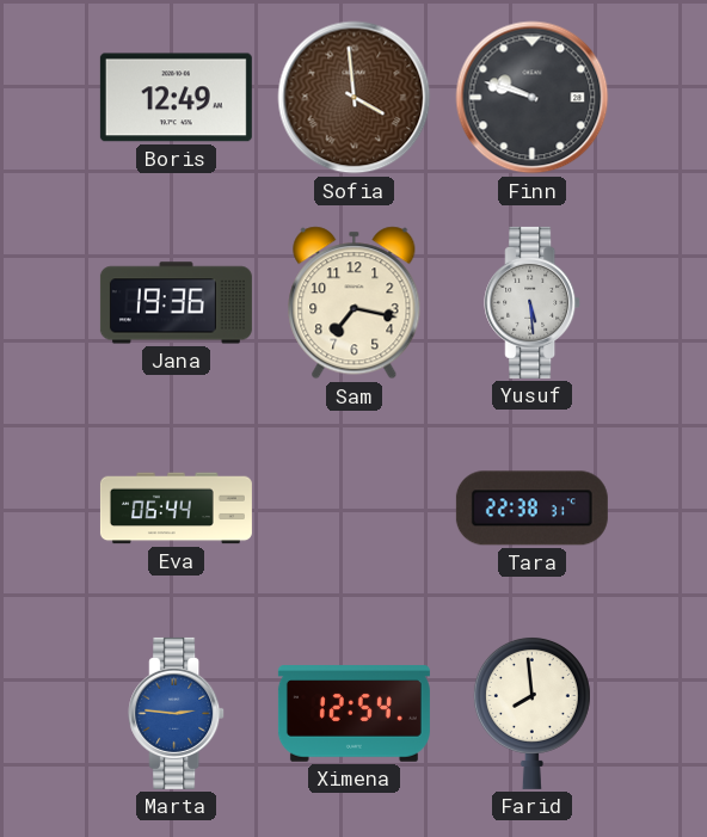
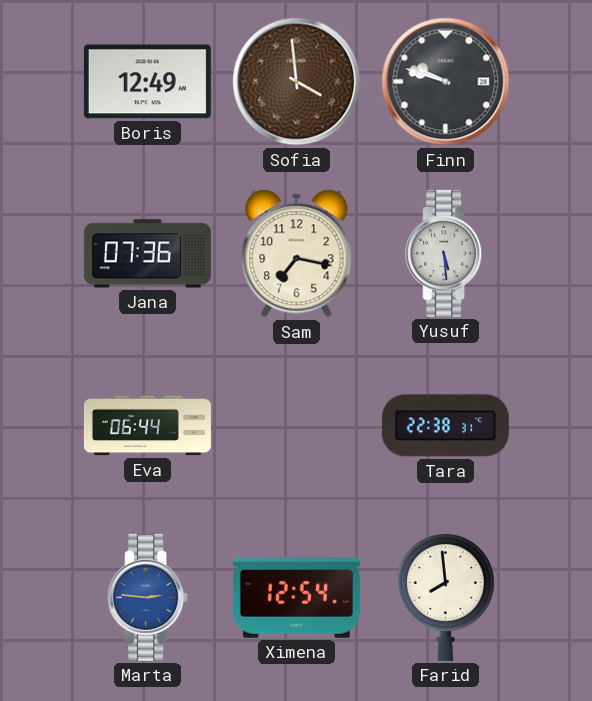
Jana: 19:36 -> 07:36 (147, 254)
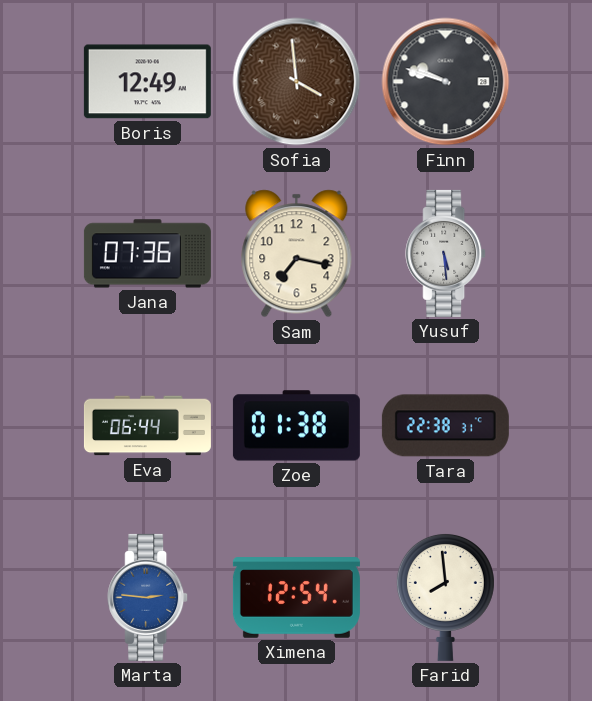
Zoe: none -> 01:38 (296, 426)
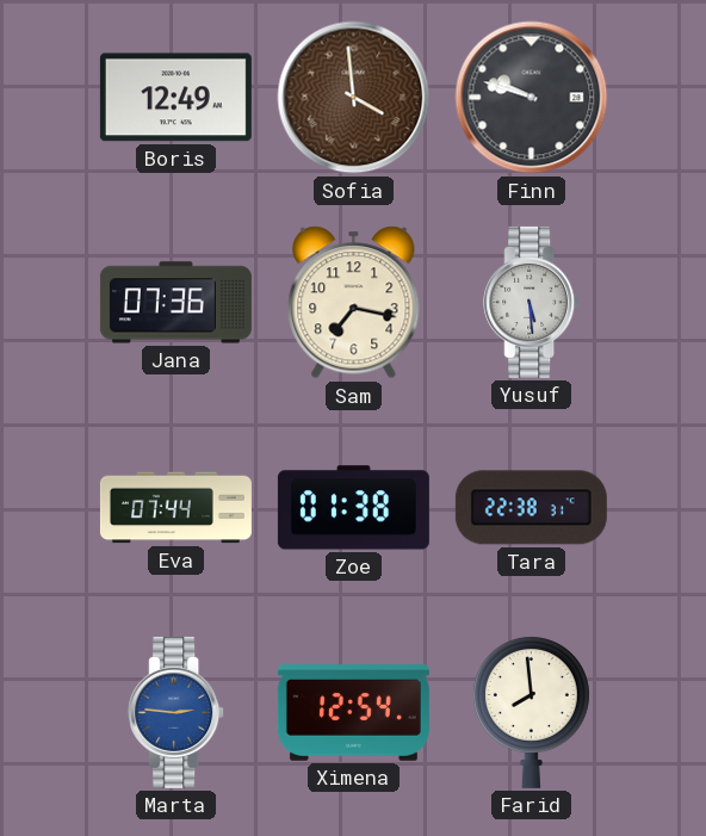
Eva: 06:44 -> 07:44 (175, 508)
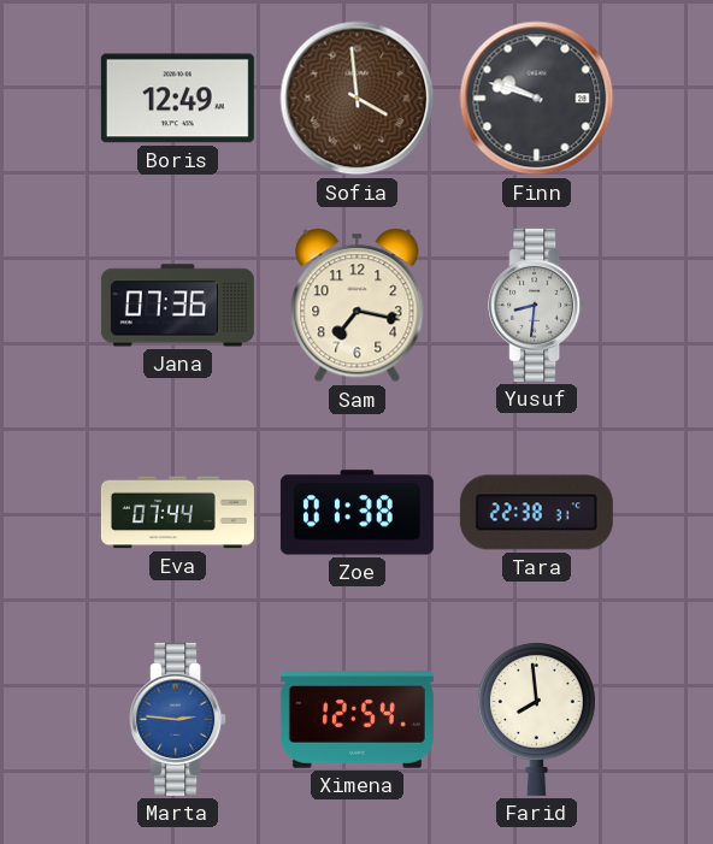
Yusuf: 5:29 -> 8:31 (537, 305)
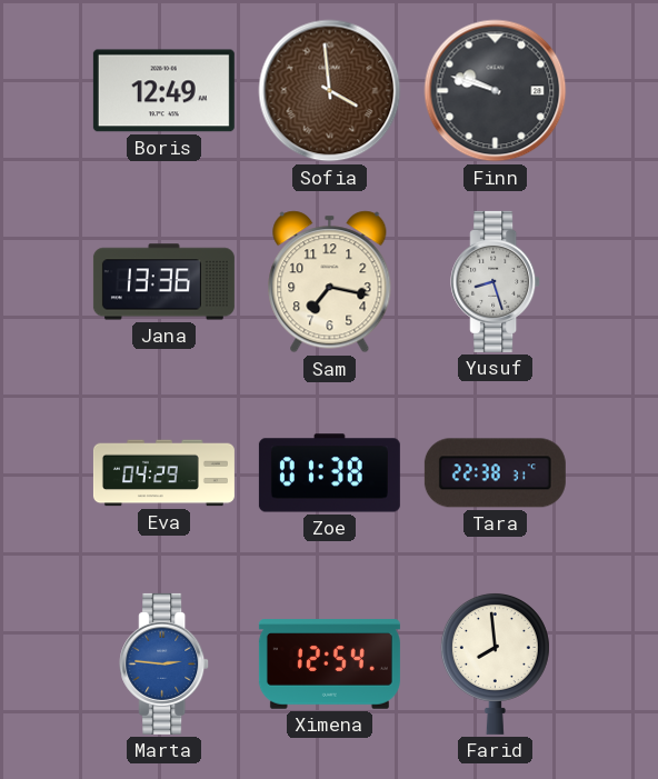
Jana: 07:36 -> 13:36 (163, 282)
Yusuf: 8:31 -> 8:27 (496, 281)
Eva: 07:44 -> 04:29 (163, 473)
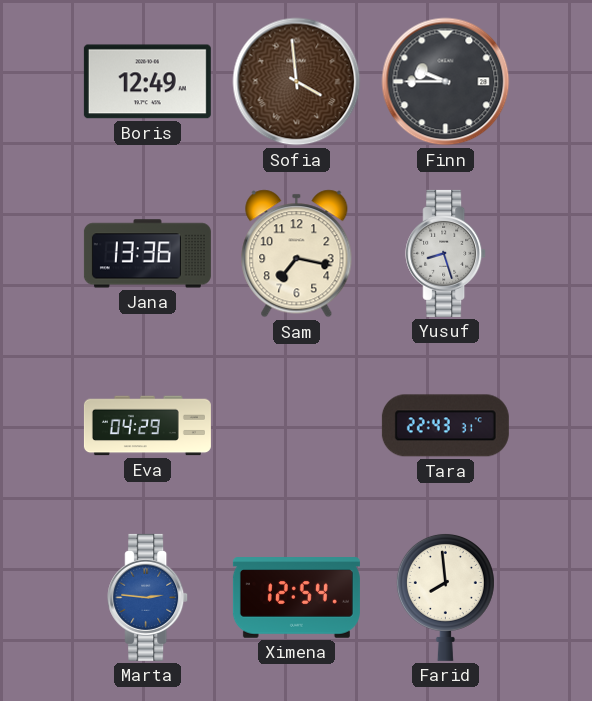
Finn: 9:48 -> 9:45 (446, 82)
Zoe: 01:38 -> none (329, 473)
Tara: 22:38 -> 22:43 (445, 426)
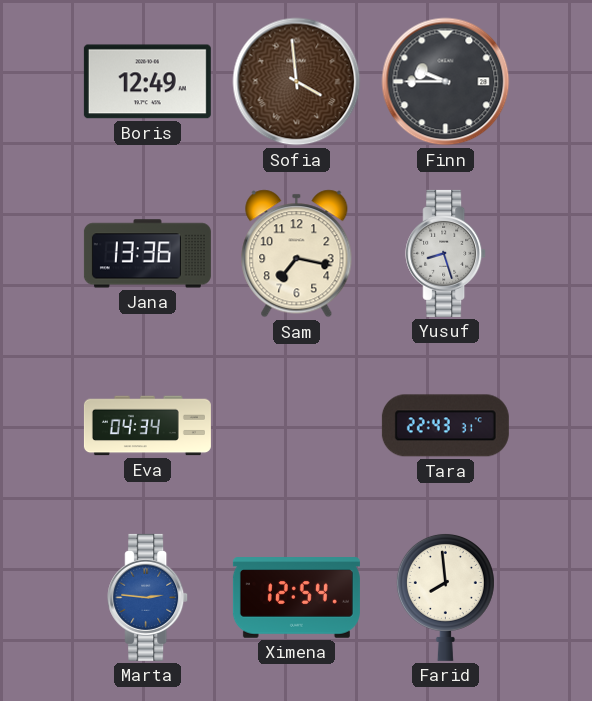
Eva: 04:29 -> 04:34 (147, 426)
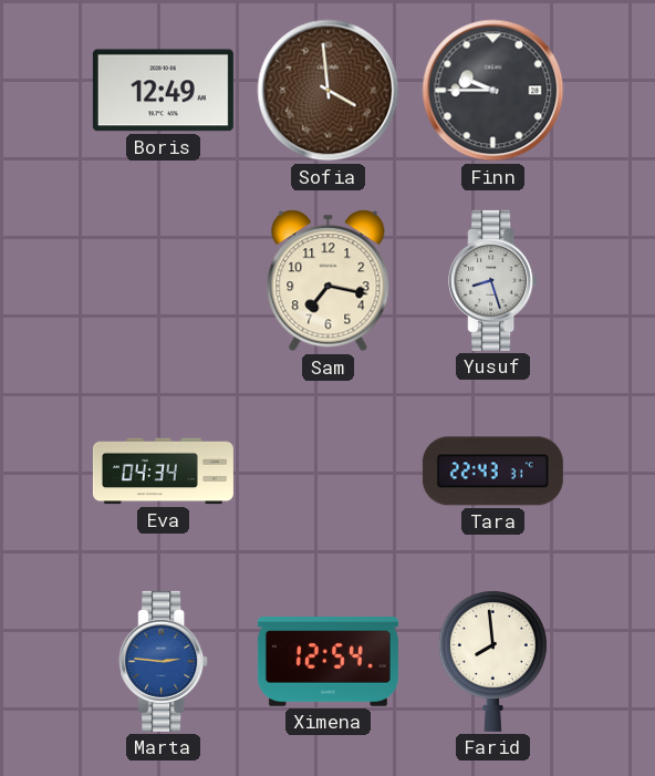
Jana: 13:36 -> none (147, 254)
